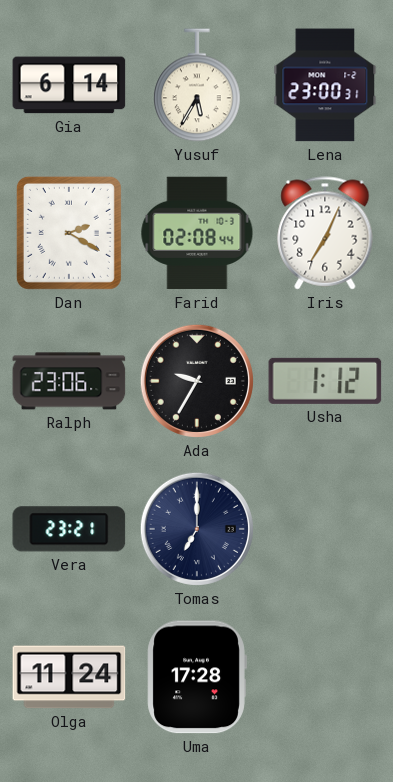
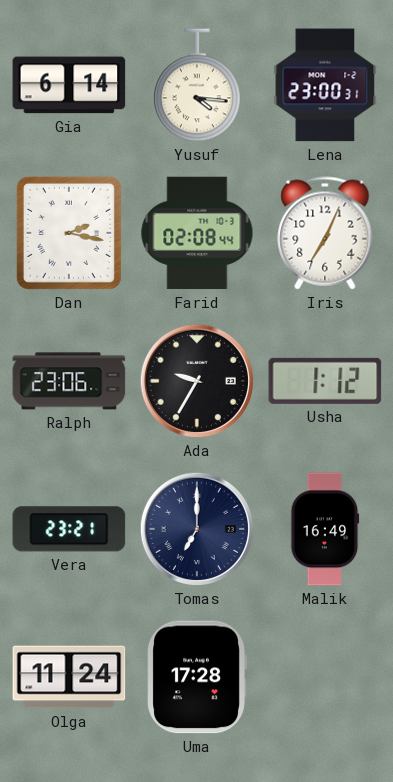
Yusuf: 5:35 -> 4:16 (197, 85)
Dan: 2:20 -> 2:17 (69, 233)
Malik: none -> 16:49 (325, 529)
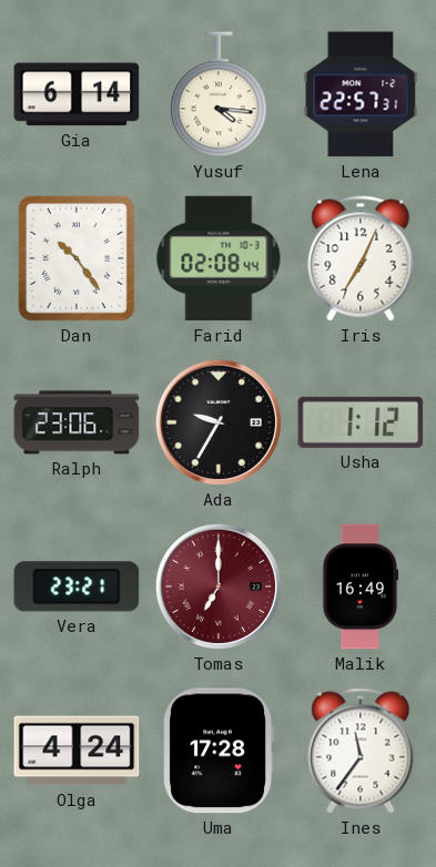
Lena: 23:00 -> 22:57 (361, 94)
Dan: 2:17 -> 10:24 (77, 258)
Tomas dial: navy -> burgundy (219, 586)
Olga: 11:24 -> 4:24 (77, 751)
Ines: none -> 11:36 (361, 751)
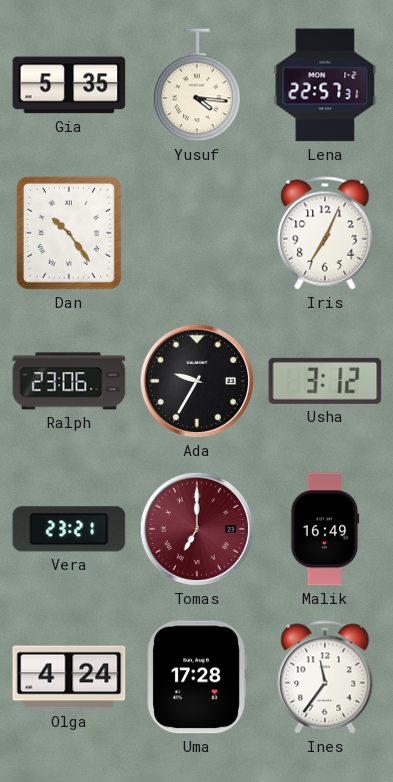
Gia: 6:14 -> 5:35 (69, 85)
Farid: 02:08 -> none (219, 258)
Usha: 1:12 -> 3:12 (325, 381)
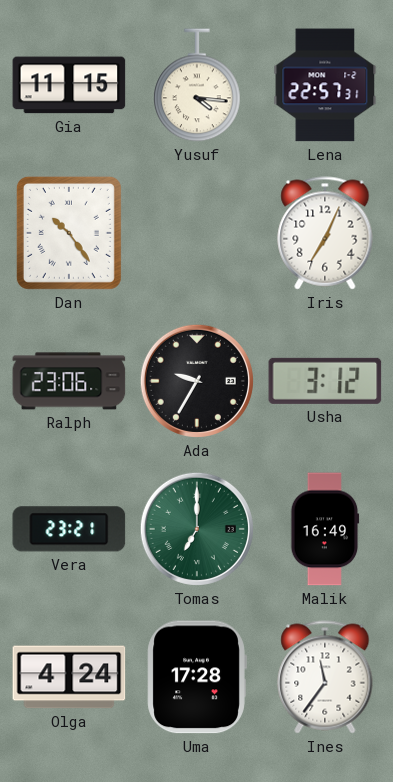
Gia: 5:35 -> 11:15 (69, 85)
Tomas dial: burgundy -> green (197, 529)
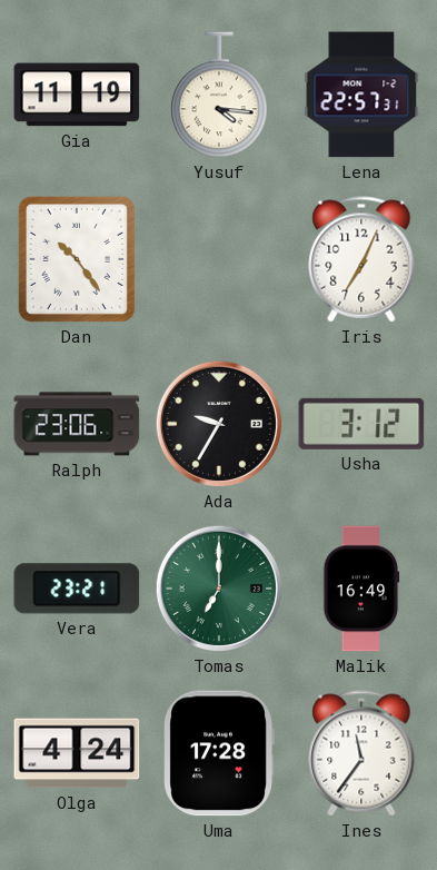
Gia: 11:15 -> 11:19 (77, 95)
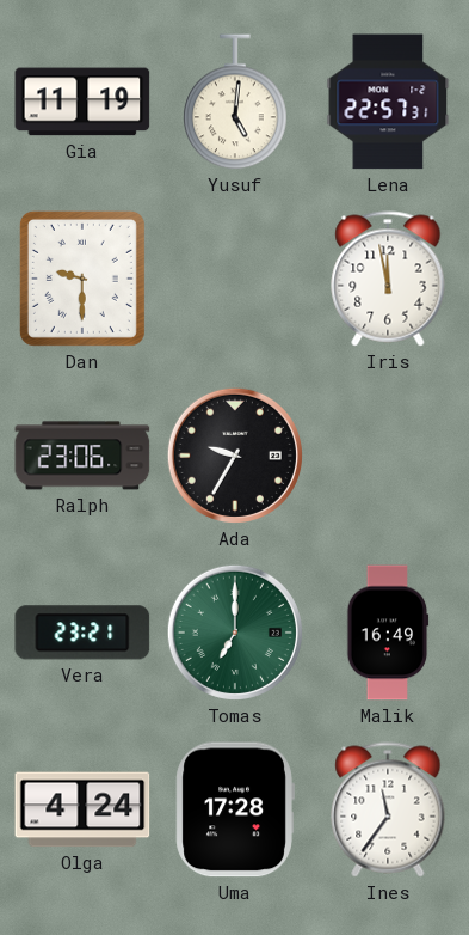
Yusuf: 4:16 -> 5:01 (235, 102)
Dan: 10:24 -> 9:30 (82, 279)
Iris: 7:04 -> 11:58 (388, 279)
Usha: 3:12 -> none (361, 424)
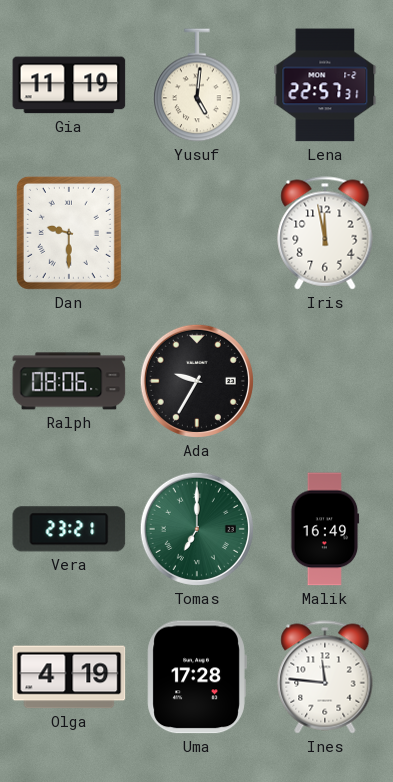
Ralph: 23:06 -> 08:06 (69, 381)
Olga: 4:24 -> 4:19 (69, 677)
Ines: 11:36 -> 11:46 (325, 677)
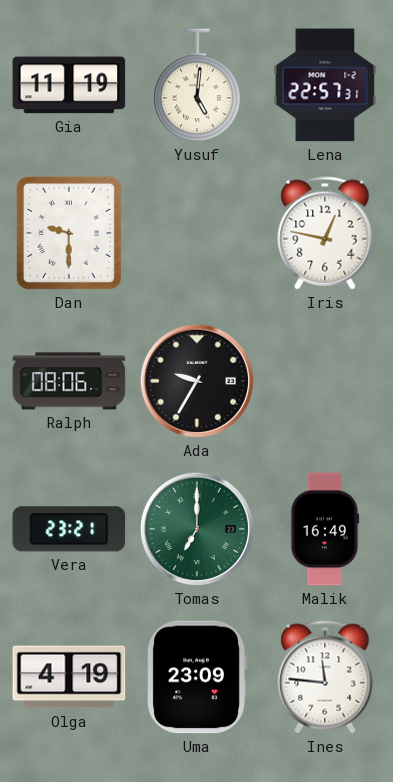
Iris: 11:58 -> 12:47 (325, 233)
Uma: 17:28 -> 23:09 (197, 677)
